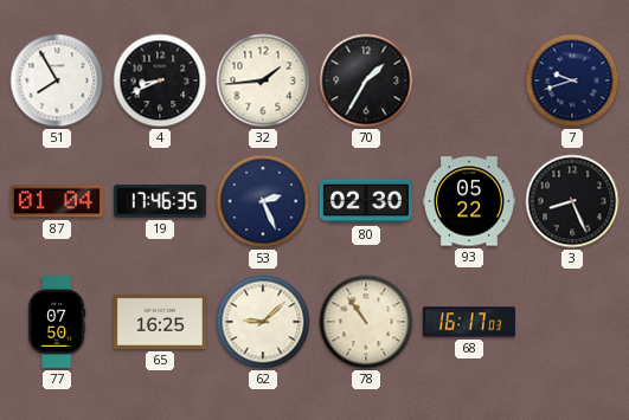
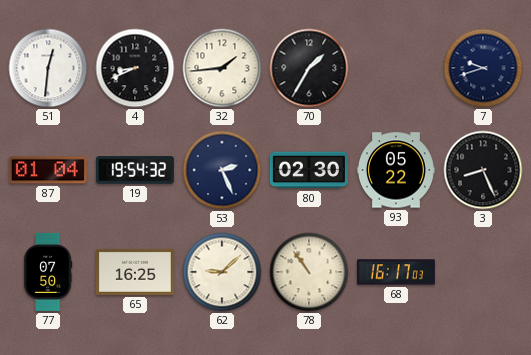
51: 7:55 -> 12:31 (48, 68)
19: 17:46 -> 19:54 (135, 170)
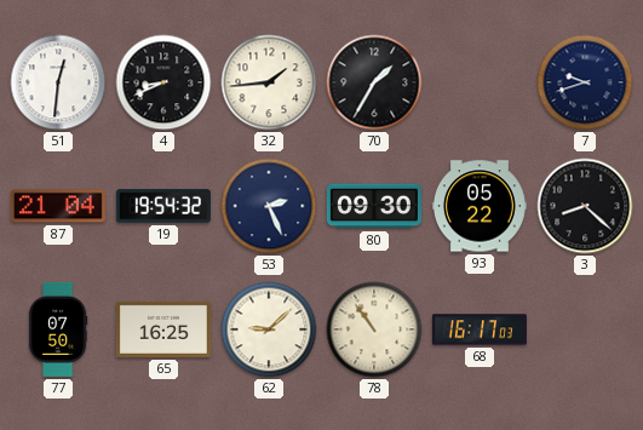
87: 01:04 -> 21:04 (58, 206)
80: 02:30 -> 09:30 (374, 206)
3: 8:26 -> 8:22 (585, 206)
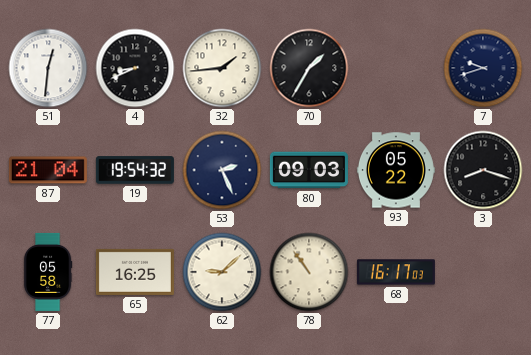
80: 09:30 -> 09:03 (309, 170)
3: 8:22 -> 8:18 (483, 170)
77: 07:50 -> 05:58 (48, 272)
